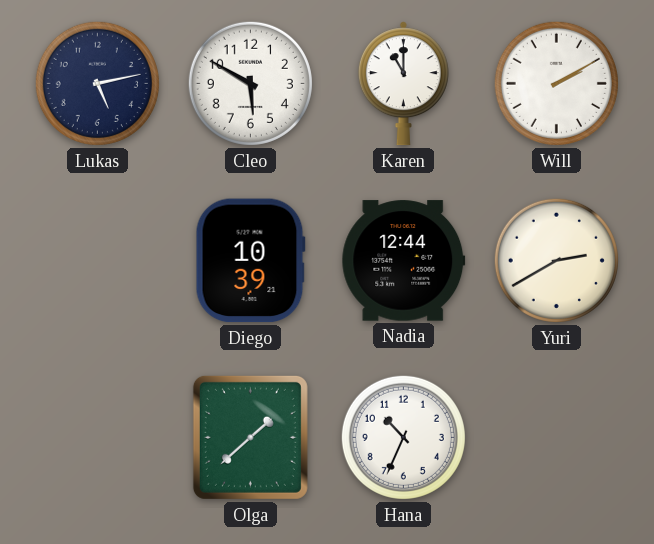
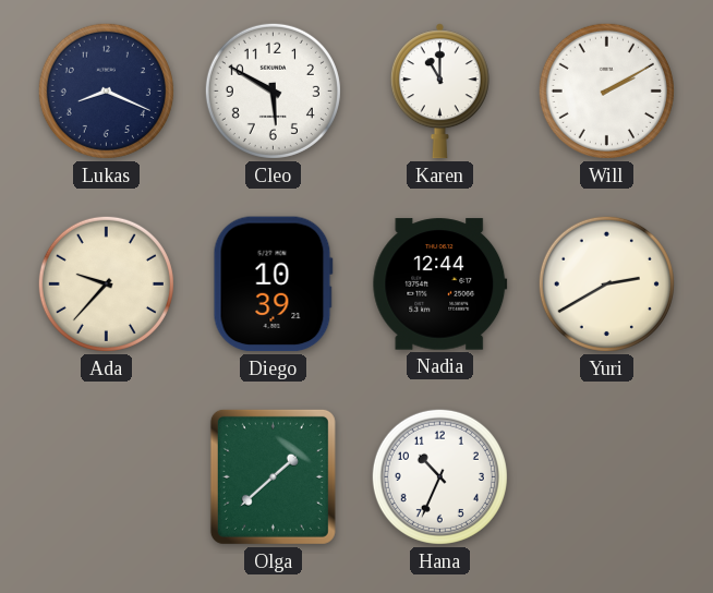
Lukas: 5:13 -> 8:19 (106, 90)
Ada: none -> 9:37 (106, 283)
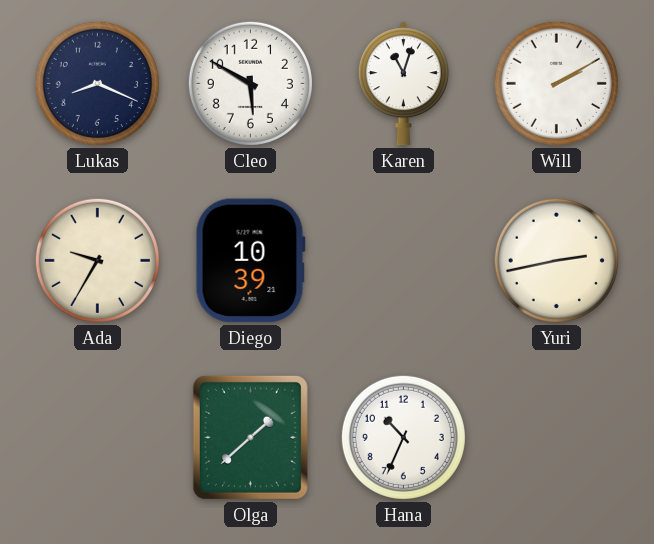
Karen: 11:00 -> 11:03 (403, 84)
Ada: 9:37 -> 9:35 (97, 260)
Nadia: 12:44 -> none (440, 285)
Yuri: 2:40 -> 2:43 (556, 260)
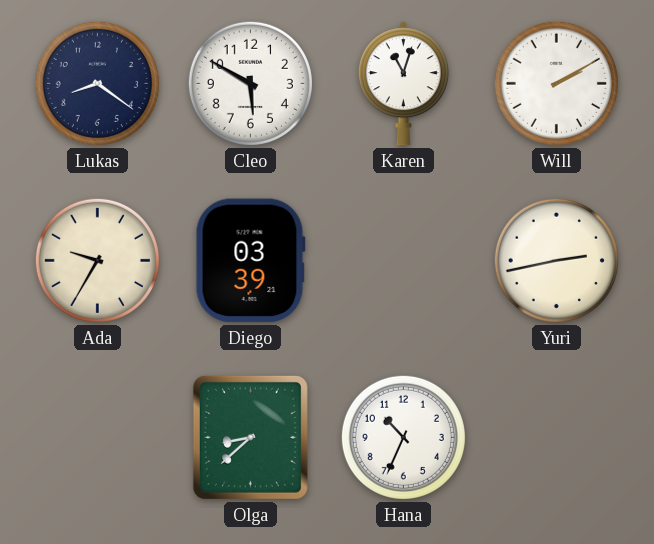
Lukas: 8:19 -> 8:21 (97, 83)
Diego: 10:39 -> 03:39 (250, 261)
Olga: 1:38 -> 8:38 (250, 437)
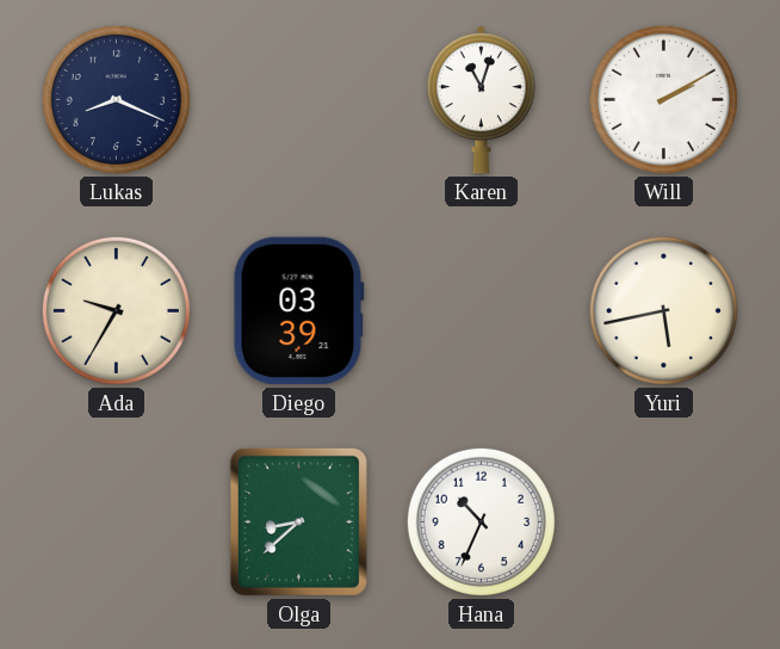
Lukas: 8:21 -> 8:19 (116, 99)
Cleo: 5:50 -> none (250, 83)
Yuri: 2:43 -> 5:43 (663, 310)
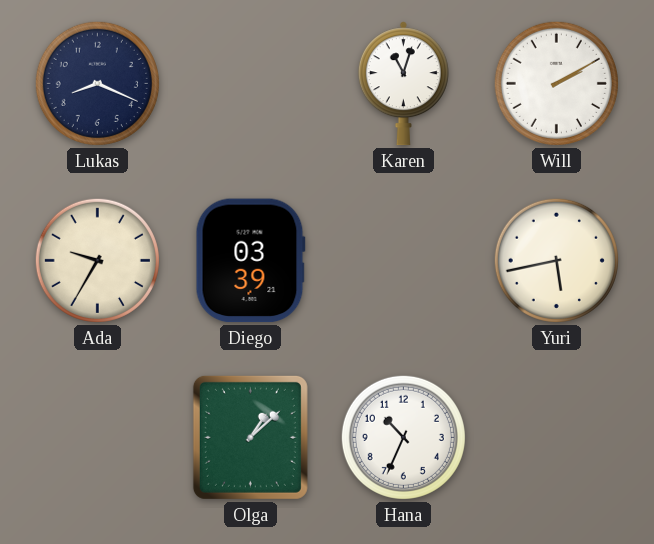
Olga: 8:38 -> 1:08 (250, 437)
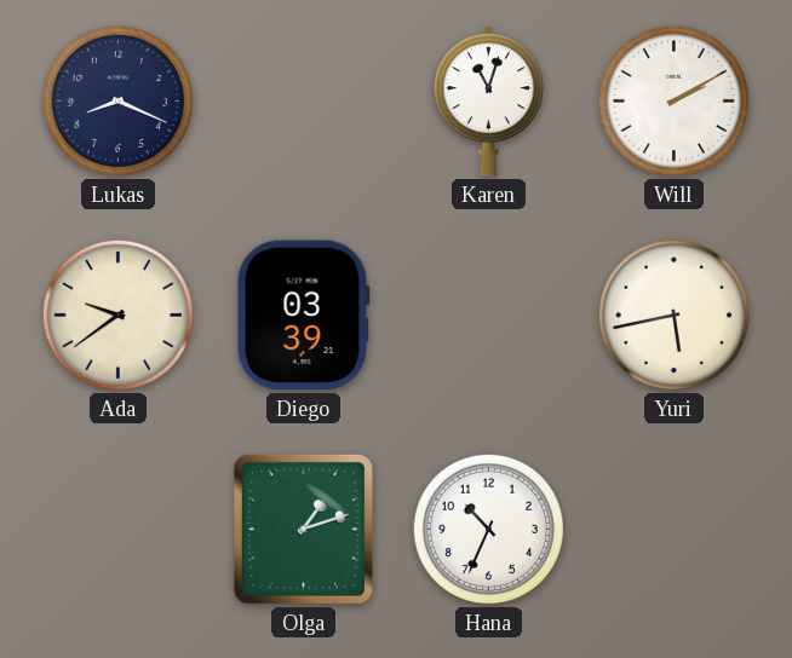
Ada: 9:35 -> 9:39 (117, 314)
Olga: 1:08 -> 1:12 (303, 529)
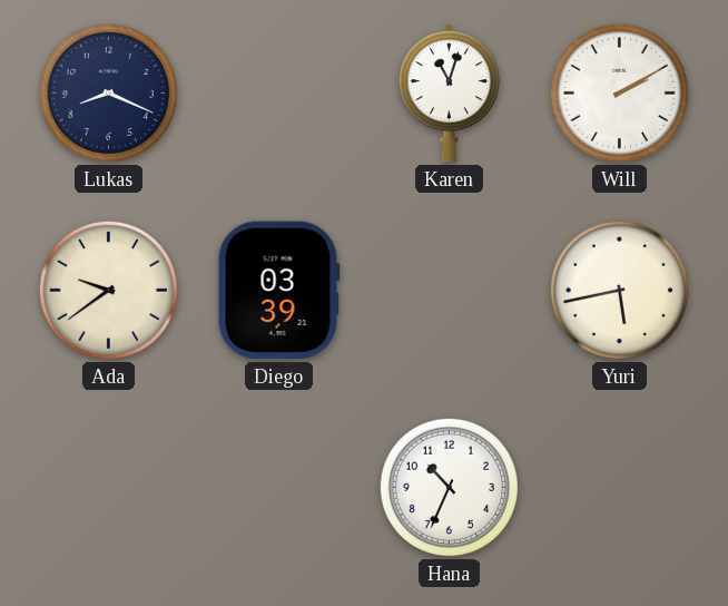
Olga: 1:12 -> none (303, 529)
